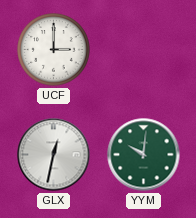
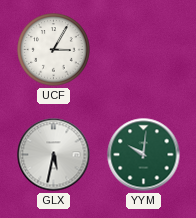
UCF: 3:00 -> 3:05 (54, 50)
GLX: 12:32 -> 5:32 (54, 155)
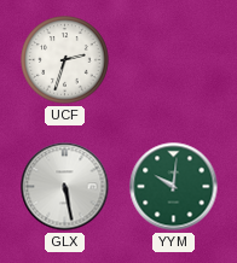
UCF: 3:05 -> 2:33 (65, 60)
GLX: 5:32 -> 5:28 (65, 187)
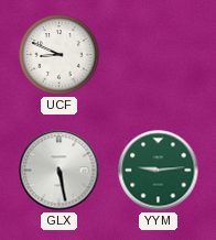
UCF: 2:33 -> 8:49 (60, 55)
YYM: 10:01 -> 9:14 (159, 171)
